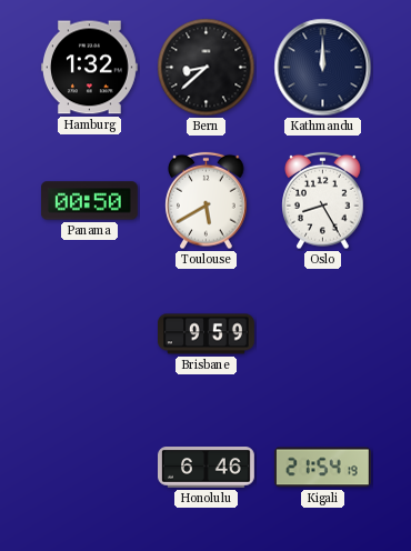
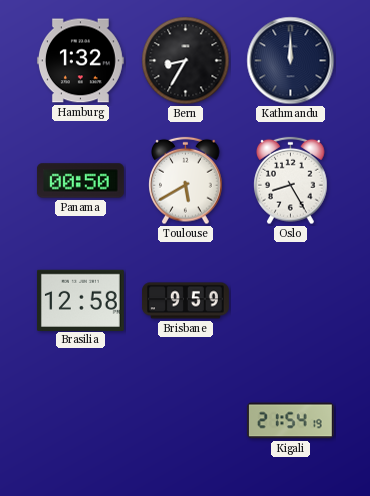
Bern: 8:38 -> 8:35 (186, 61)
Brasilia: none -> 12:58 (80, 300)
Honolulu: 6:46 -> none (207, 468)
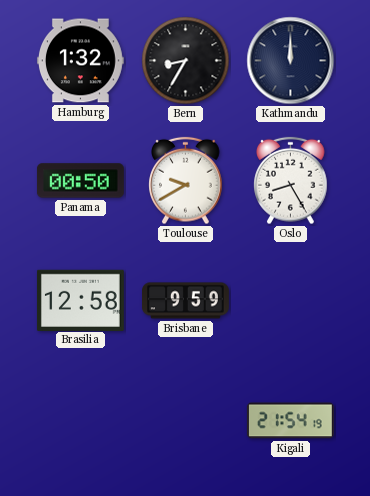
Toulouse: 5:40 -> 9:40 (186, 181)
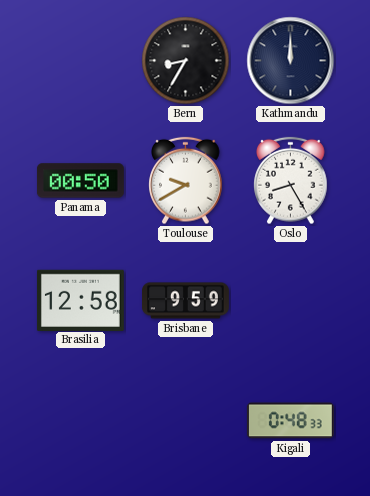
Hamburg: 1:32 -> none (80, 61)
Kigali: 21:54 -> 0:48 (290, 421)
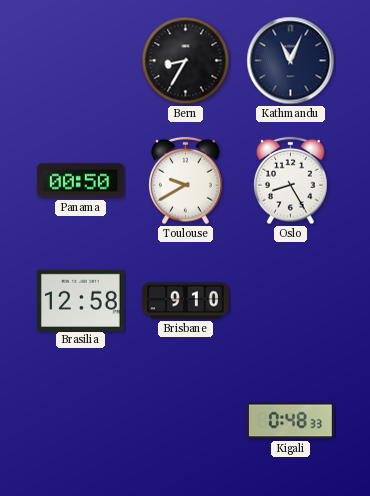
Kathmandu: 12:00 -> 11:04 (291, 61)
Brisbane: 9:59 -> 9:10 (186, 301)
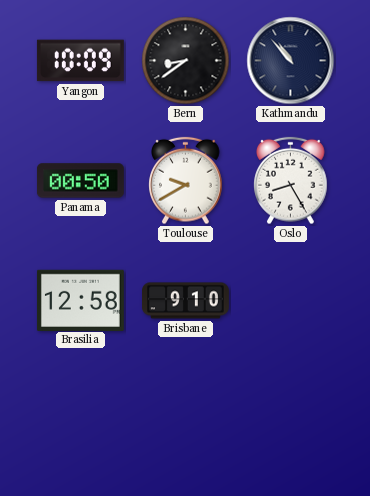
Yangon: none -> 10:09 (80, 61)
Bern: 8:35 -> 8:39 (186, 61)
Kathmandu: 11:04 -> 10:53 (291, 61)
Kigali: 0:48 -> none (290, 421)
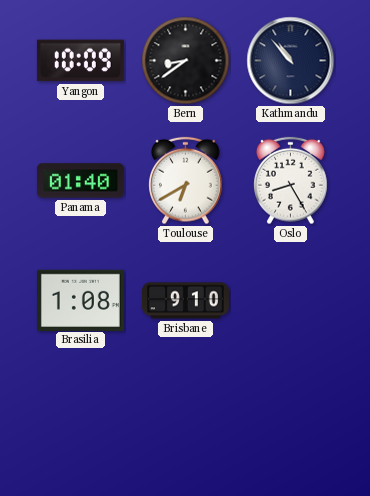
Panama: 00:50 -> 01:40 (80, 181)
Toulouse: 9:40 -> 6:40 (186, 181)
Brasilia: 12:58 -> 1:08 (80, 300)
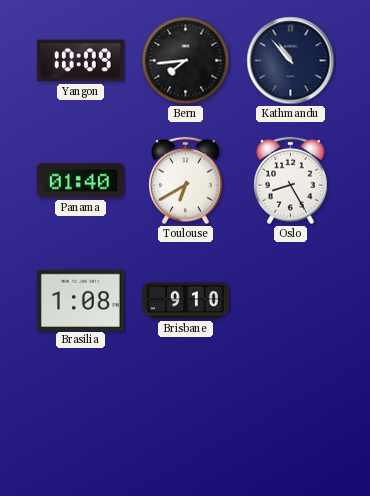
Bern: 8:39 -> 7:44 (186, 61)
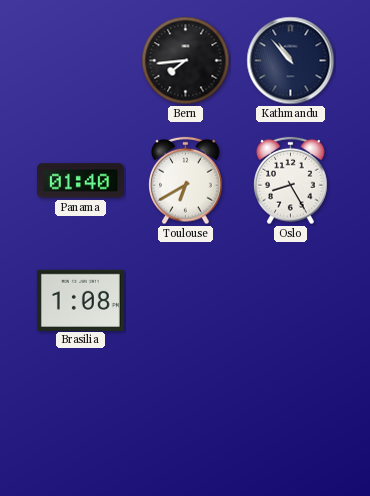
Yangon: 10:09 -> none (80, 61)
Brisbane: 9:10 -> none (186, 301)
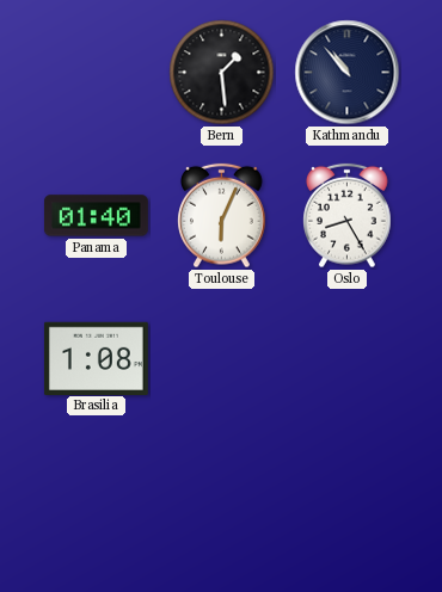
Bern: 7:44 -> 1:29 (222, 73)
Toulouse: 6:40 -> 6:04 (222, 216)
